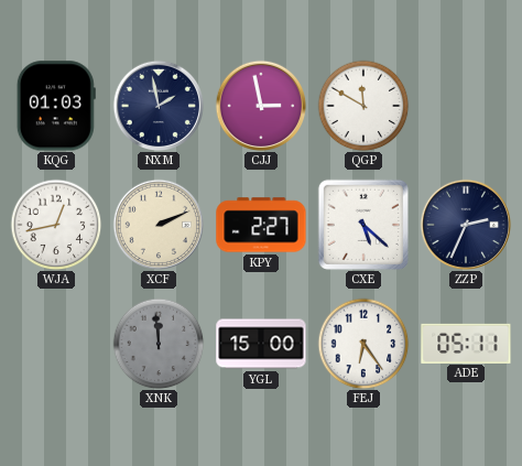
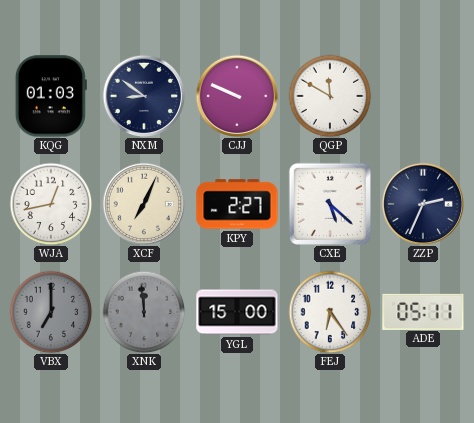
NXM: 1:58 -> 8:51 (144, 96)
CJJ: 2:58 -> 9:49 (237, 96)
XCF: 2:11 -> 7:04 (144, 204)
VBX: none -> 7:00 (51, 312)
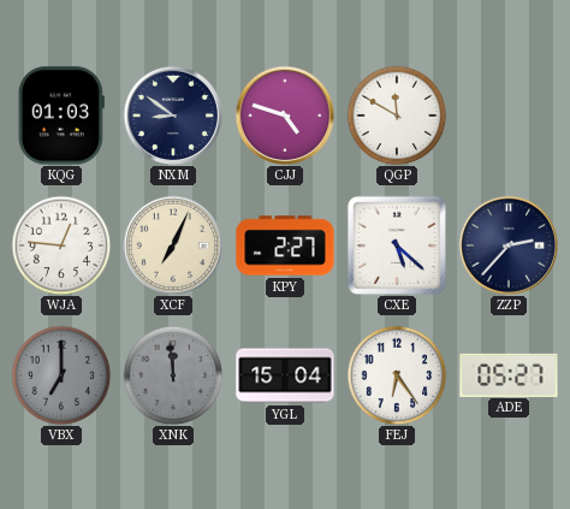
CJJ: 9:49 -> 4:48 (285, 116)
WJA: 12:43 -> 12:46 (61, 245)
ZZP: 2:34 -> 2:37 (509, 245)
YGL: 15:00 -> 15:04 (285, 375)
ADE: 05:11 -> 05:27 (509, 374)
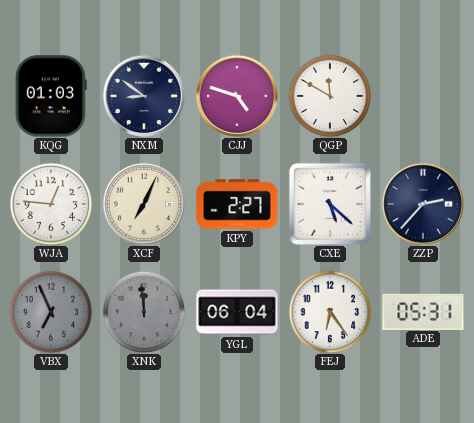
VBX: 7:00 -> 6:56 (51, 312)
YGL: 15:04 -> 06:04 (237, 312)
ADE: 05:27 -> 05:31 (423, 311)
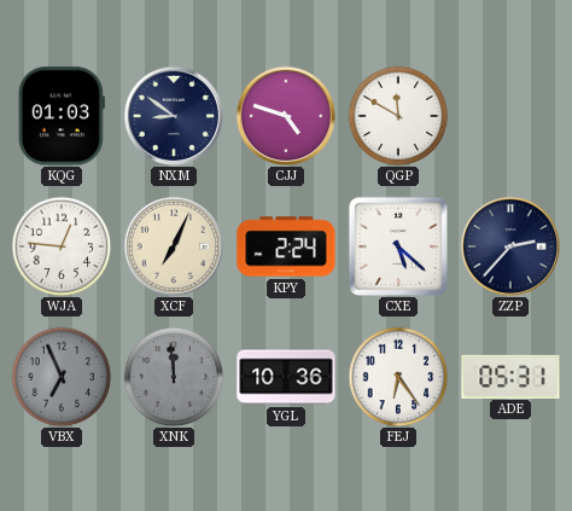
KPY: 2:27 -> 2:24 (286, 246)
YGL: 06:04 -> 10:36 (286, 377)
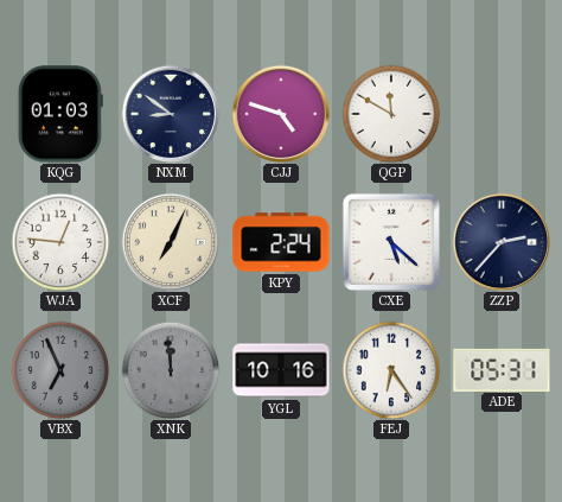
YGL: 10:36 -> 10:16 (281, 370)
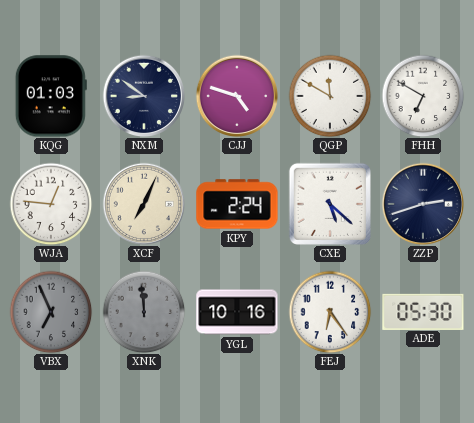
FHH: none -> 6:50 (423, 96)
ZZP: 2:37 -> 2:42 (423, 204)
ADE: 05:31 -> 05:30 (423, 311)
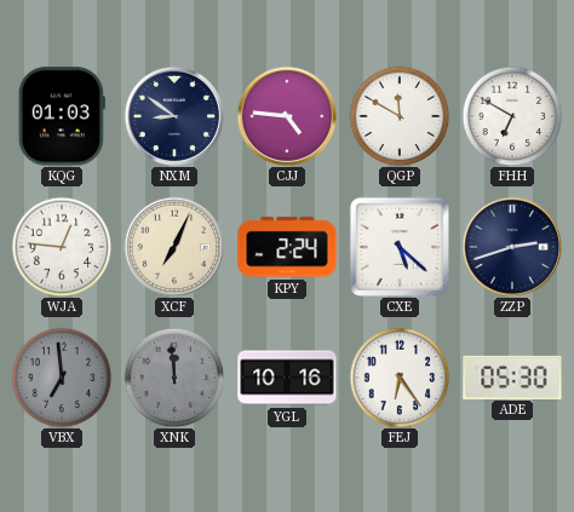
CJJ: 4:48 -> 4:46 (287, 116)
VBX: 6:56 -> 6:59 (62, 378)
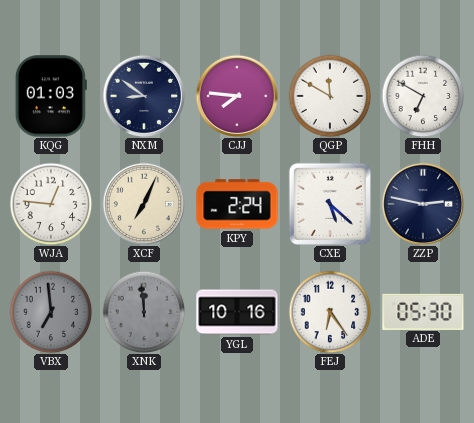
CJJ: 4:46 -> 7:46 (237, 96)
ZZP: 2:42 -> 2:47 (423, 204)
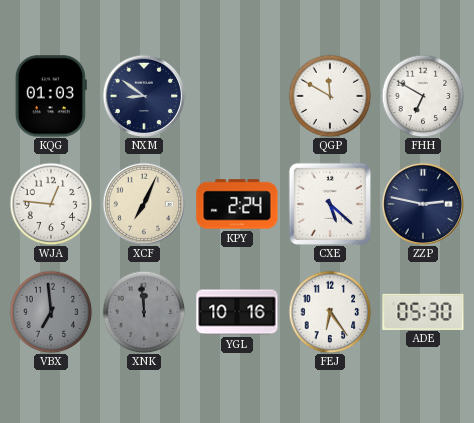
CJJ: 7:46 -> none (237, 96)
